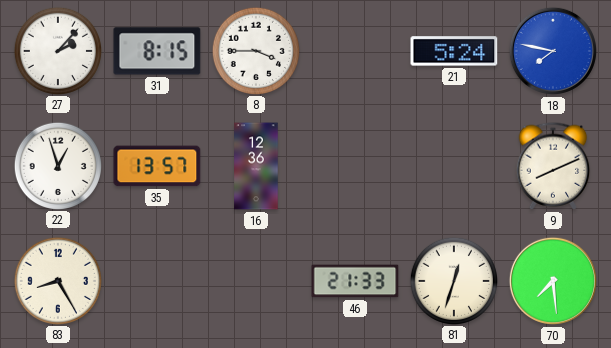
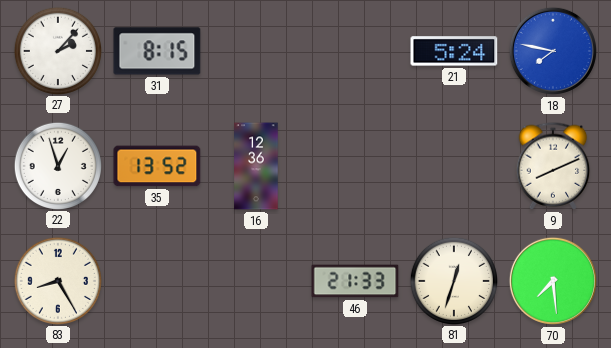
8: 3:45 -> none (255, 50)
35: 13:57 -> 13:52 (157, 166)
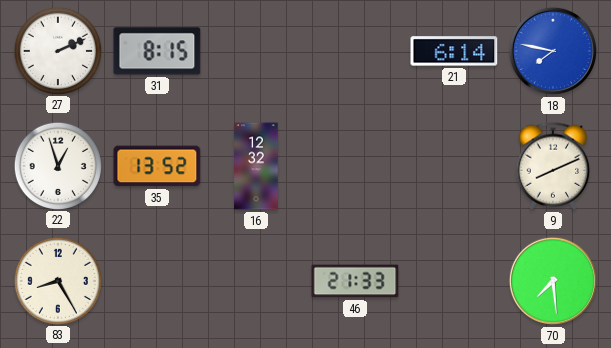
27: 2:07 -> 2:11 (57, 50)
21: 5:24 -> 6:14 (454, 51)
16: 12:36 -> 12:32 (256, 166)
81: 12:33 -> none (453, 280)
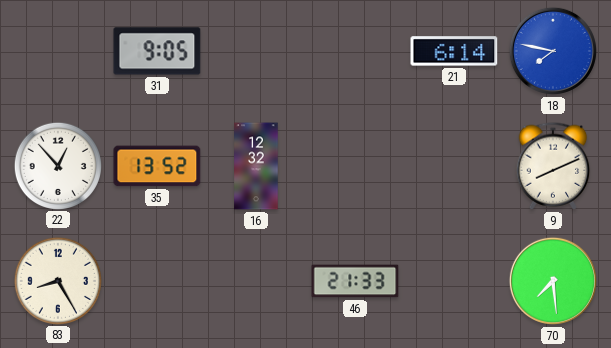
27: 2:11 -> none (57, 50)
31: 8:15 -> 9:05 (157, 51)
22: 12:57 -> 12:53 (57, 165)
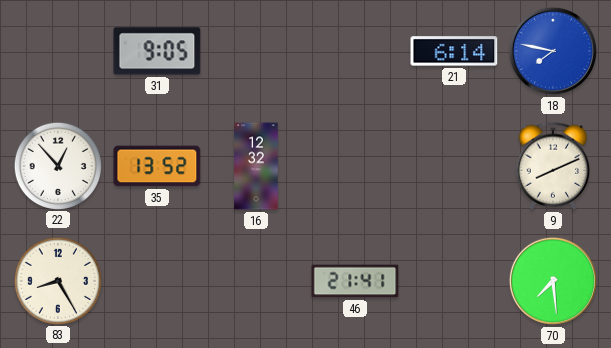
46: 21:33 -> 21:41 (355, 281)
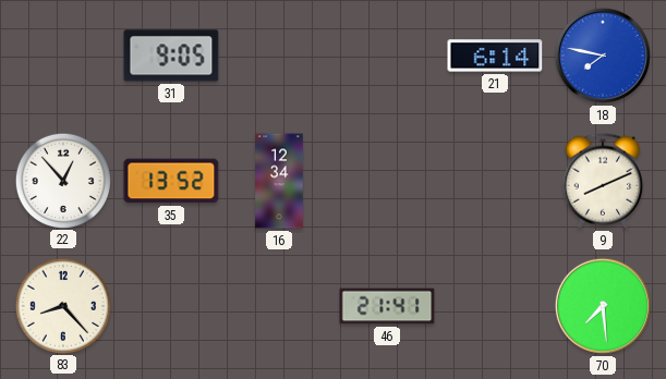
16: 12:32 -> 12:34 (279, 181)
83: 8:25 -> 8:23 (62, 305)
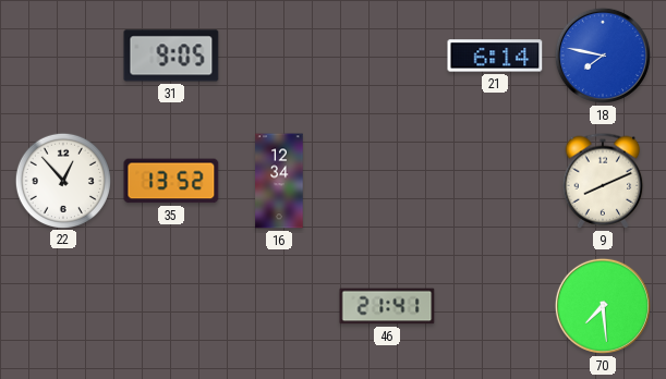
83: 8:23 -> none (62, 305)
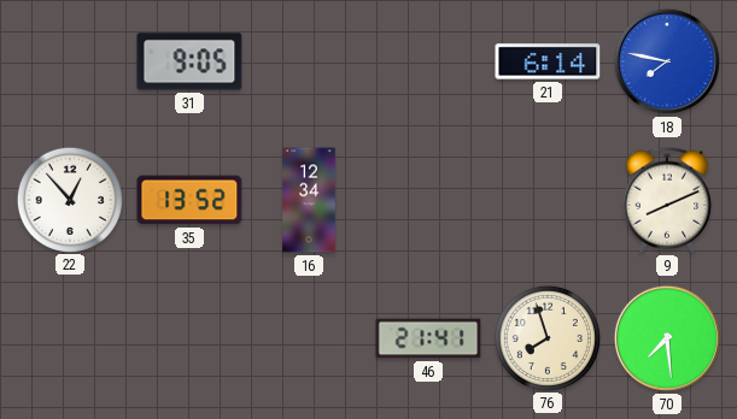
76: none -> 7:57 (546, 337)
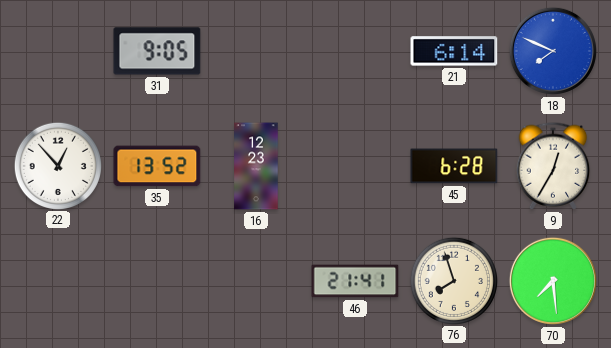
18: 7:47 -> 7:49 (553, 51)
16: 12:34 -> 12:23 (256, 166)
45: none -> 6:28 (454, 166)
9: 8:11 -> 12:35 (553, 166)
